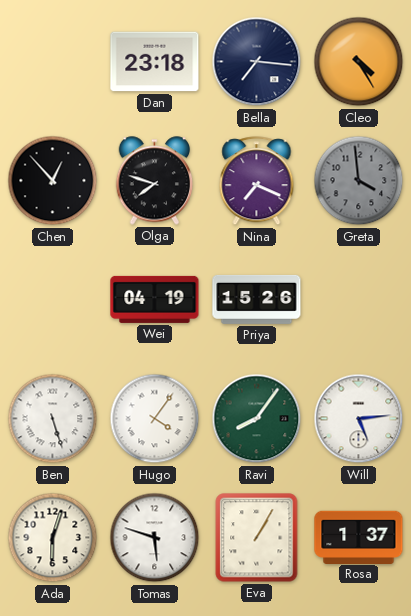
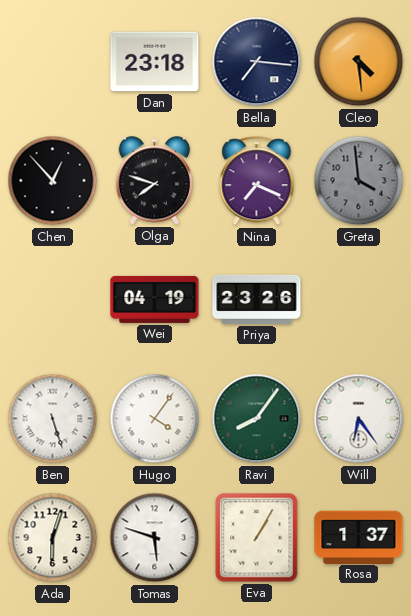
Cleo: 4:25 -> 4:29 (359, 62)
Priya: 15:26 -> 23:26 (257, 299)
Will: 5:14 -> 6:24 (359, 419)
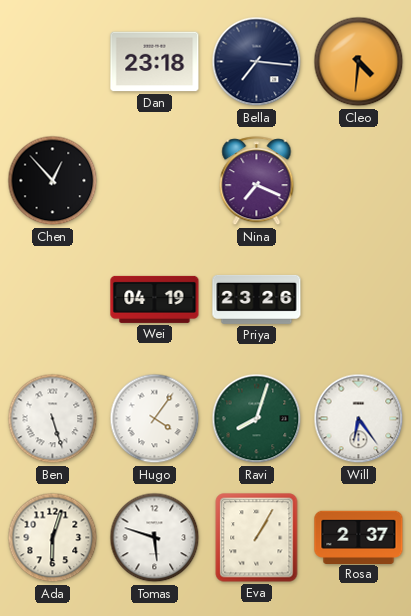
Cleo: 4:29 -> 4:31 (359, 62)
Olga: 7:48 -> none (155, 181)
Greta: 3:59 -> none (359, 181)
Ravi: 8:06 -> 8:03 (257, 419)
Rosa: 1:37 -> 2:37 (359, 537)
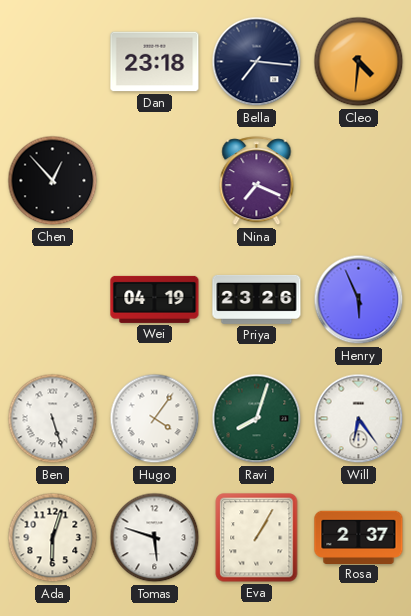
Henry: none -> 5:56 (359, 300)
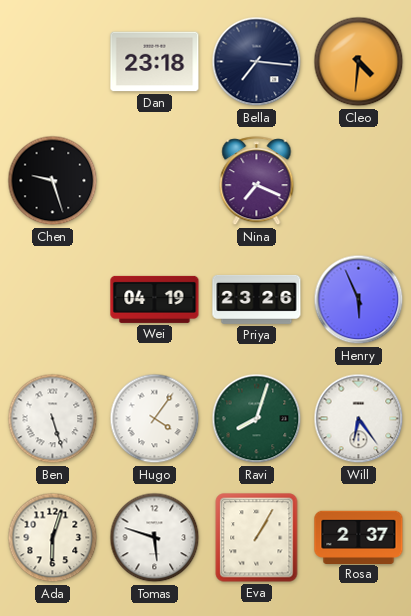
Chen: 12:53 -> 9:27 (53, 181)
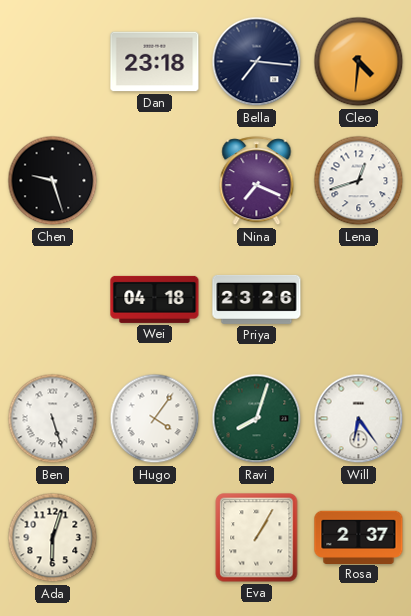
Lena: none -> 12:42 (359, 181)
Wei: 04:19 -> 04:18 (155, 299)
Henry: 5:56 -> none (359, 300)
Tomas: 5:48 -> none (155, 538)
